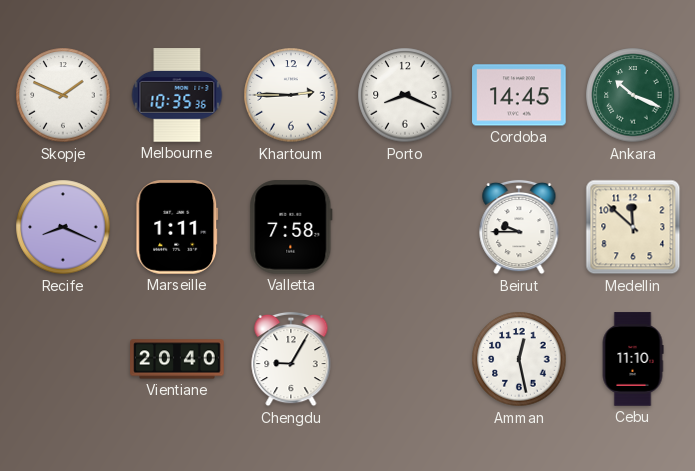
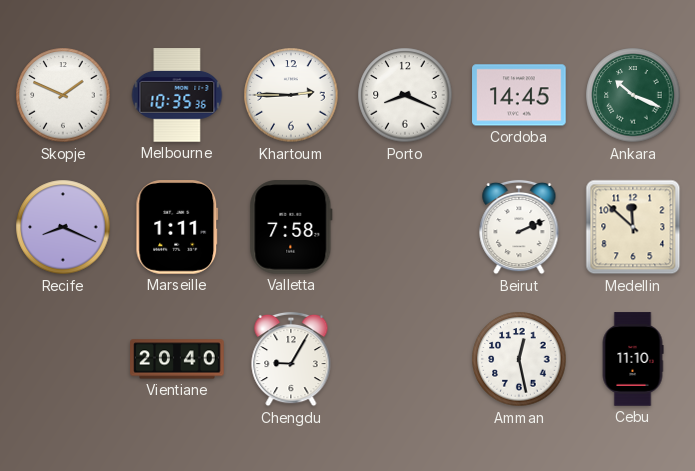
Beirut: 9:45 -> 2:11 (519, 227)
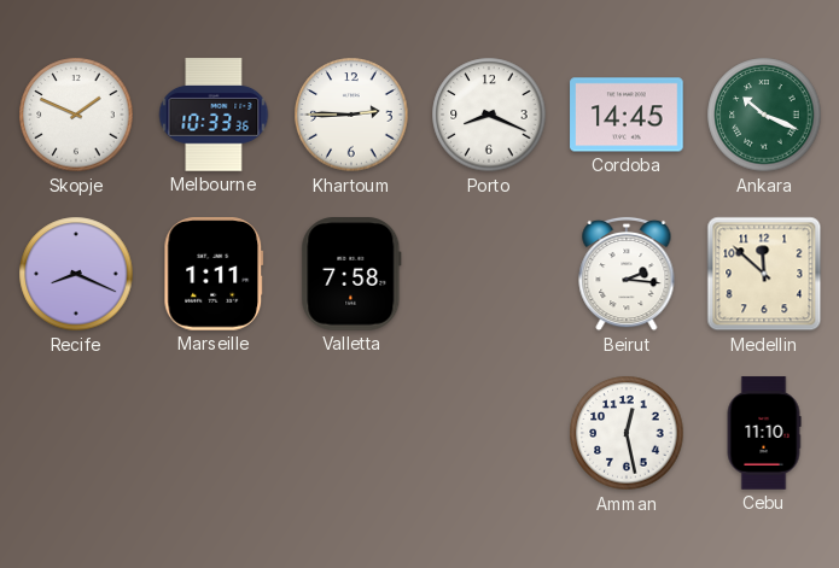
Melbourne: 10:35 -> 10:33 (214, 115)
Beirut: 2:11 -> 2:16 (627, 274)
Vientiane: 20:40 -> none (177, 359)
Chengdu: 9:05 -> none (291, 359)
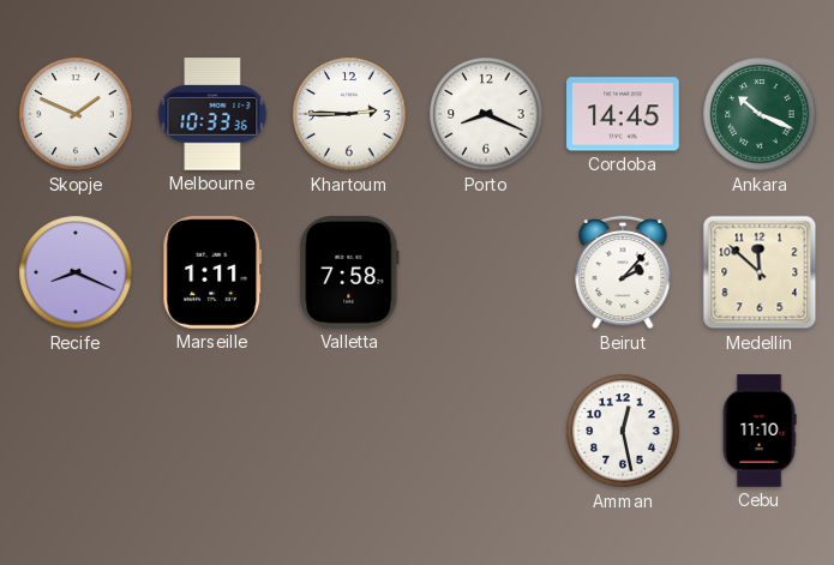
Beirut: 2:16 -> 2:07 (623, 272)
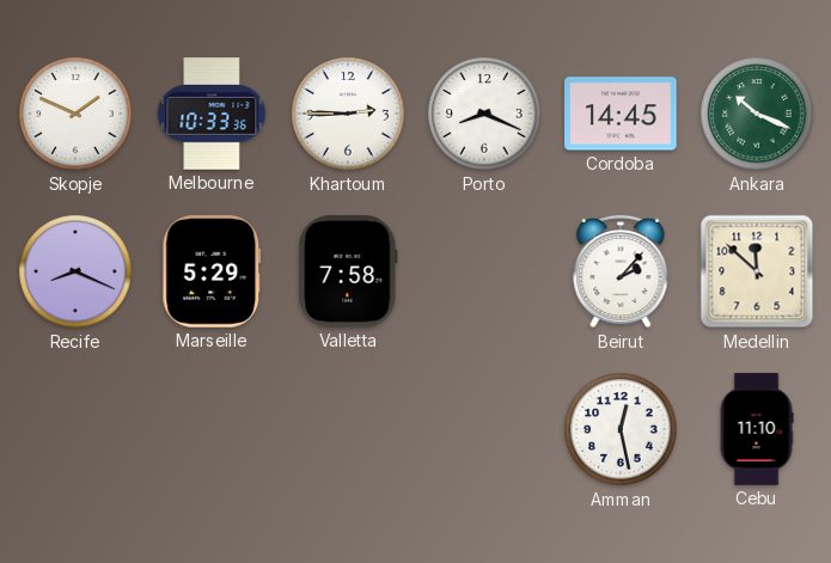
Marseille: 1:11 -> 5:29 (212, 271)
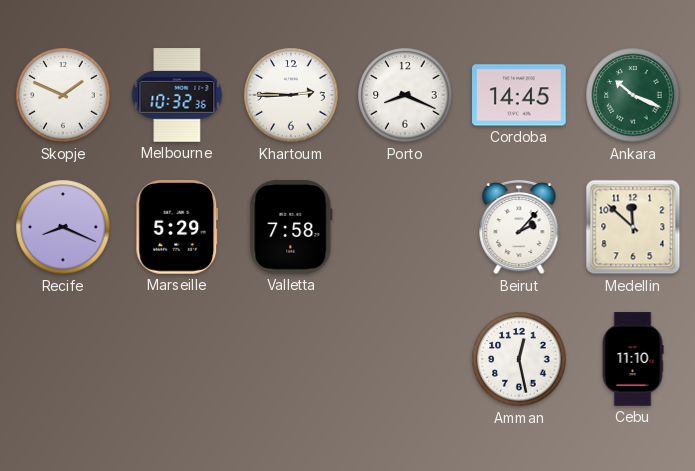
Melbourne: 10:33 -> 10:32 (177, 95)
